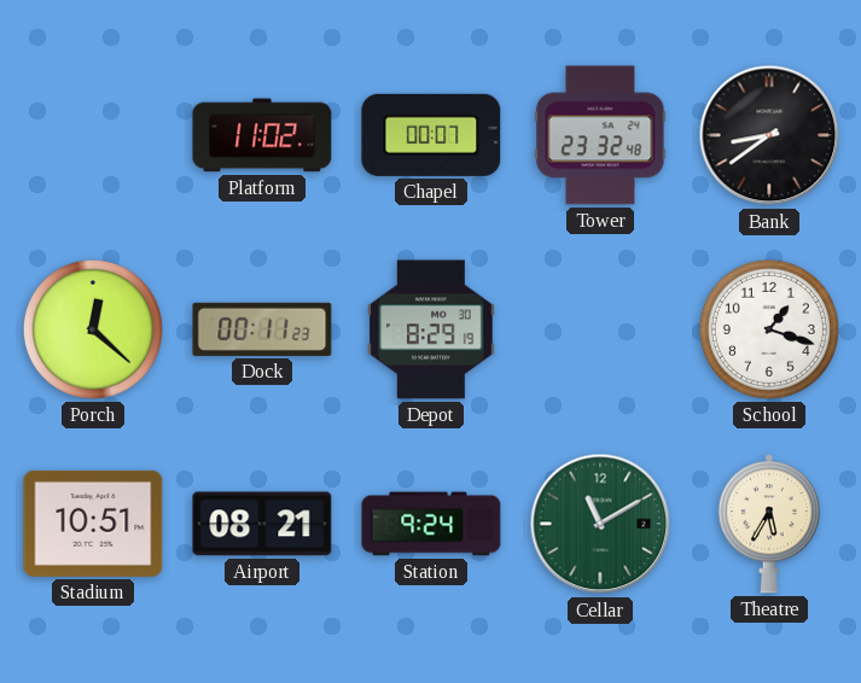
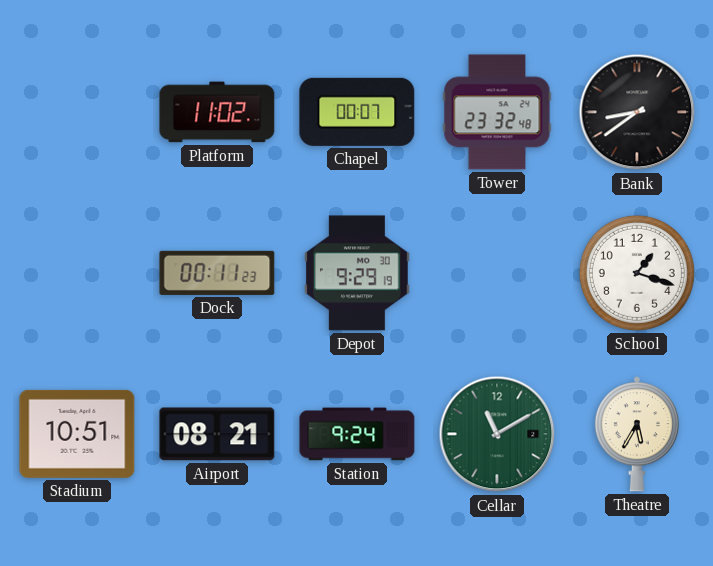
Porch: 12:22 -> none (93, 329)
Depot: 8:29 -> 9:29 (357, 273)
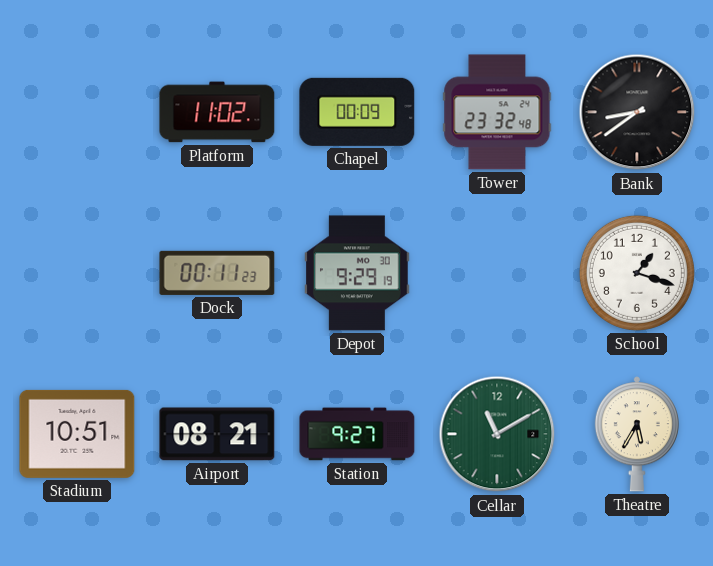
Chapel: 00:07 -> 00:09 (357, 112)
Station: 9:24 -> 9:27 (357, 434)
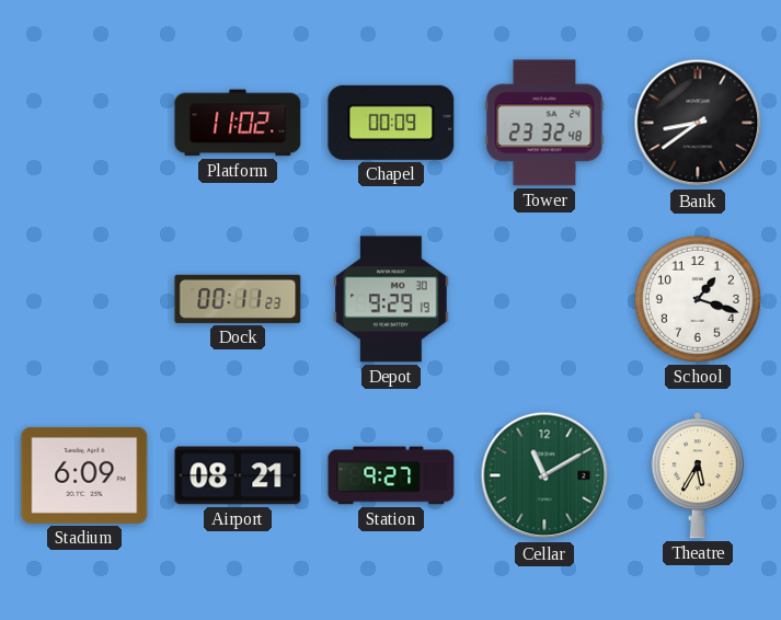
Stadium: 10:51 -> 6:09 (84, 475)
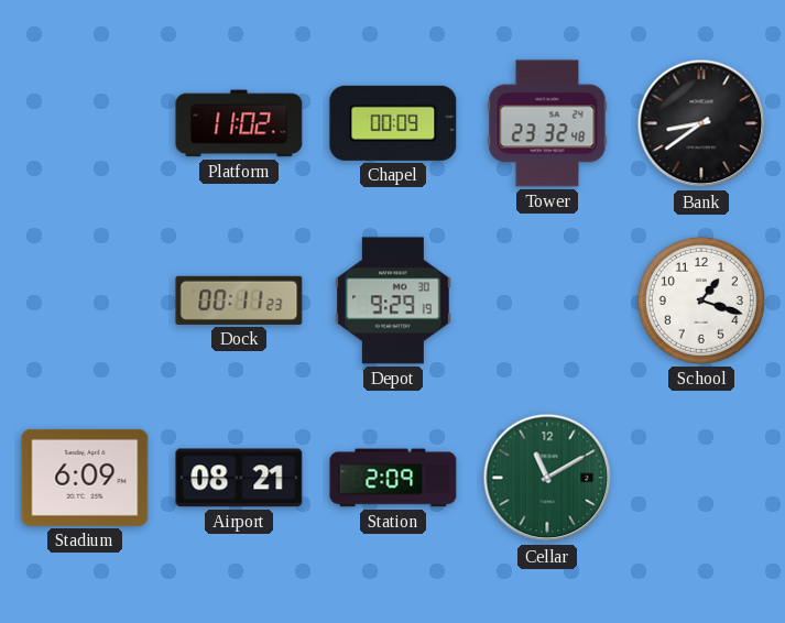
Station: 9:27 -> 2:09 (393, 478)
Theatre: 5:35 -> none (698, 475)
